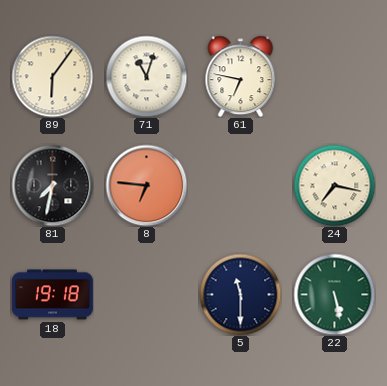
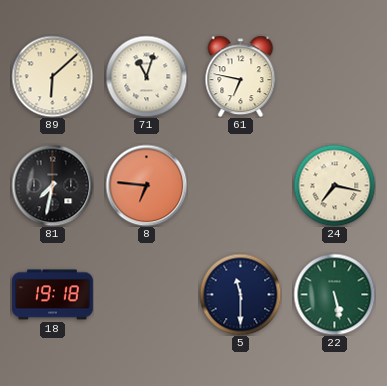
89: 6:06 -> 6:08 (52, 76)
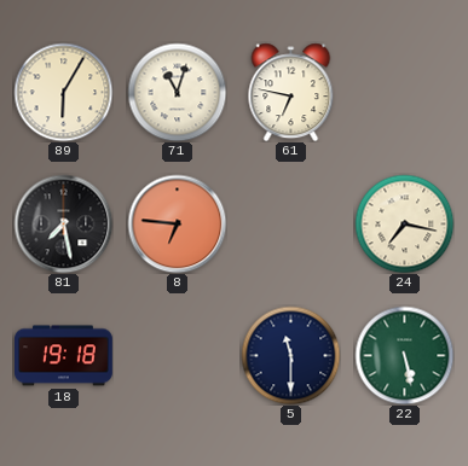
89: 6:08 -> 6:05 (63, 92)
81: 7:32 -> 7:28 (63, 223)
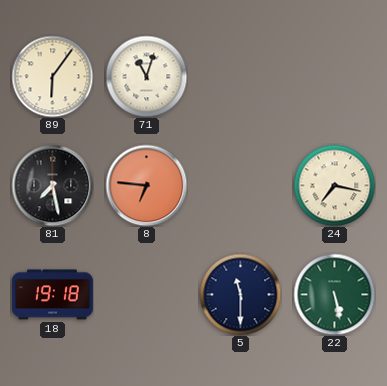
89: 6:05 -> 6:06 (52, 76)
61: 6:47 -> none (291, 92)
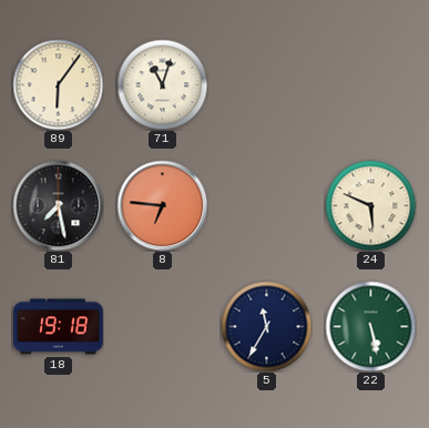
24: 7:17 -> 5:49 (370, 205)
5: 11:30 -> 11:35 (266, 326)
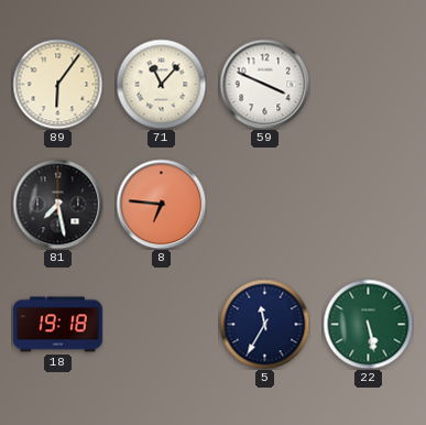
71: 11:03 -> 11:07 (161, 84)
59: none -> 3:49 (264, 84)
24: 5:49 -> none (370, 205)
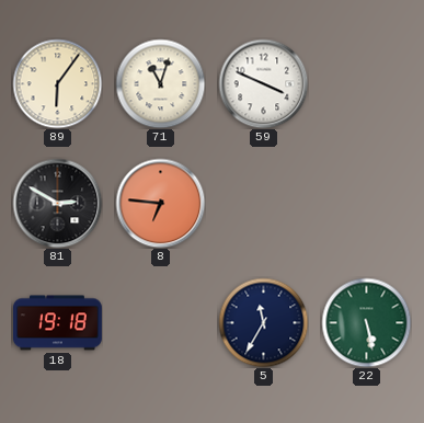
71: 11:07 -> 11:03 (160, 83)
81: 7:28 -> 2:50 (57, 203)
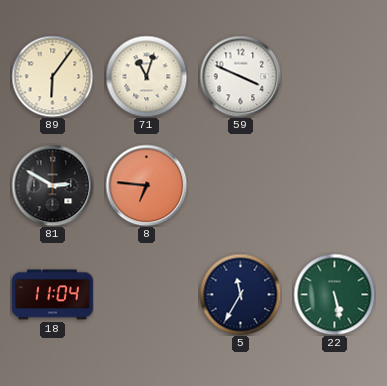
18: 19:18 -> 11:04 (53, 295)
